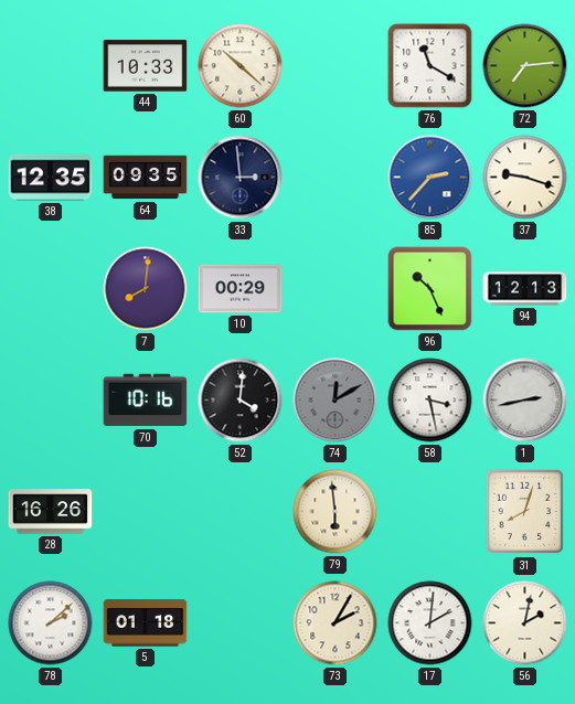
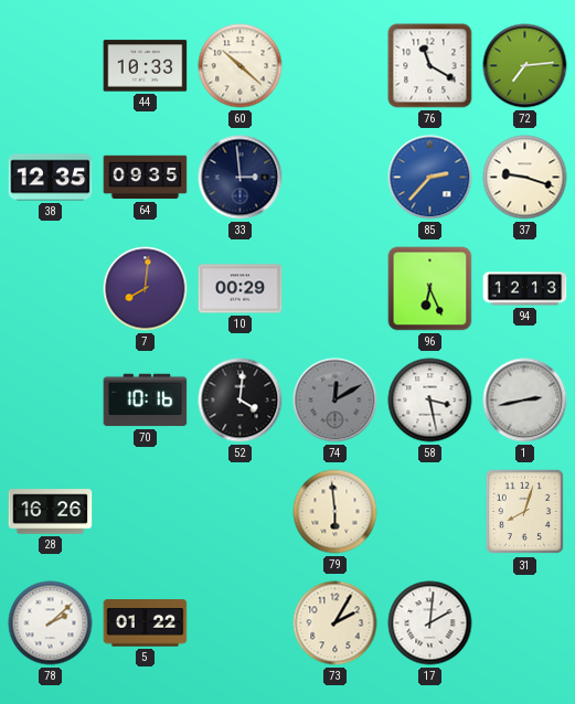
96: 10:26 -> 6:26 (430, 289)
5: 01:18 -> 01:22 (146, 623)
56: 2:02 -> none (525, 623)
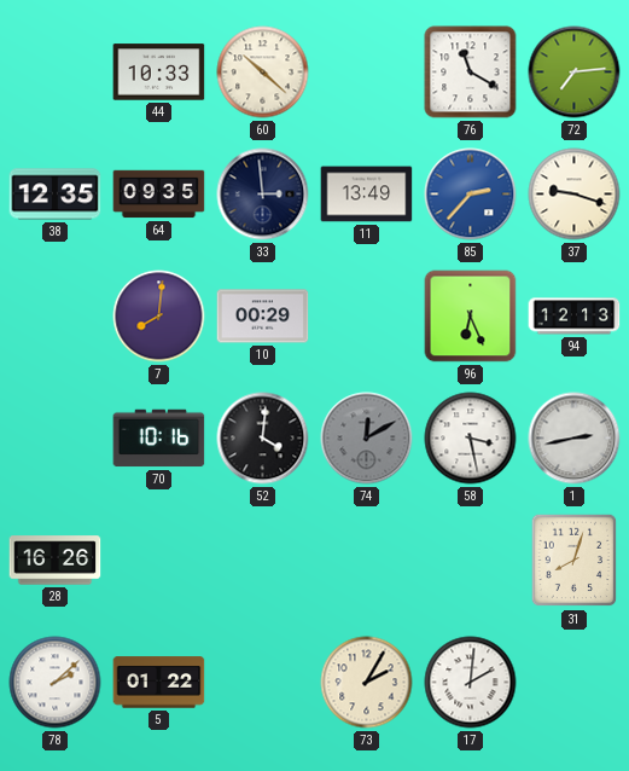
11: none -> 13:49 (367, 195)
79: 5:59 -> none (336, 512)
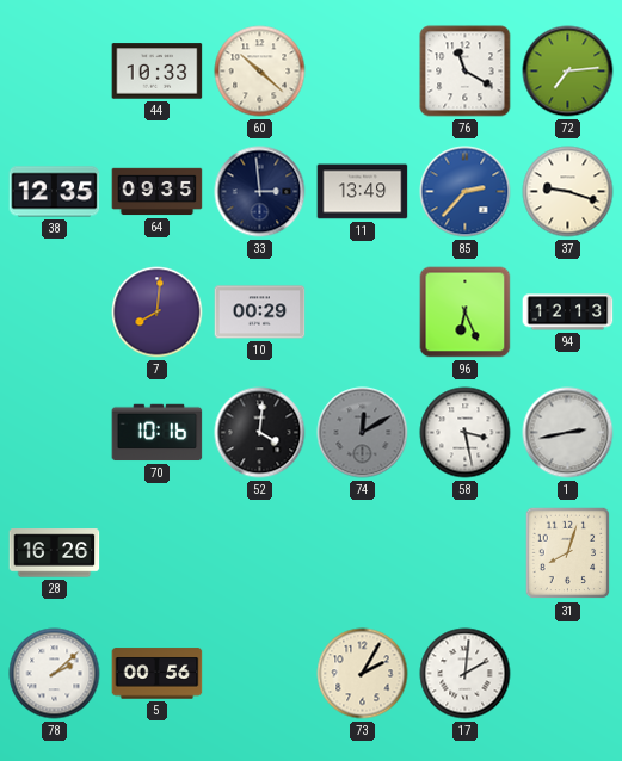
5: 01:22 -> 00:56 (158, 674)
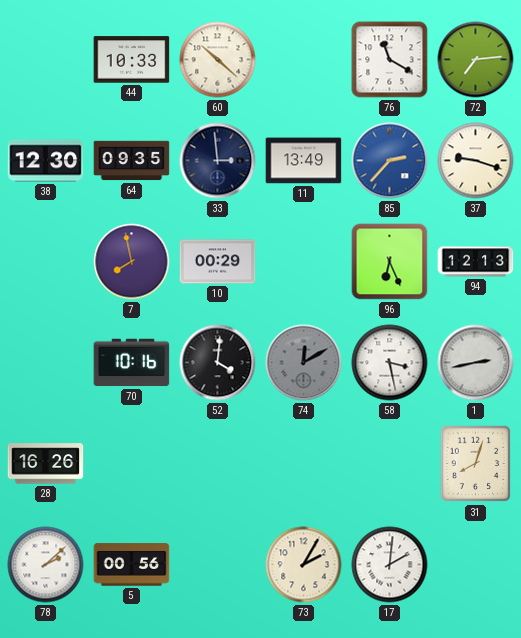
38: 12:35 -> 12:30 (46, 161)
7: 8:01 -> 7:58 (132, 262)
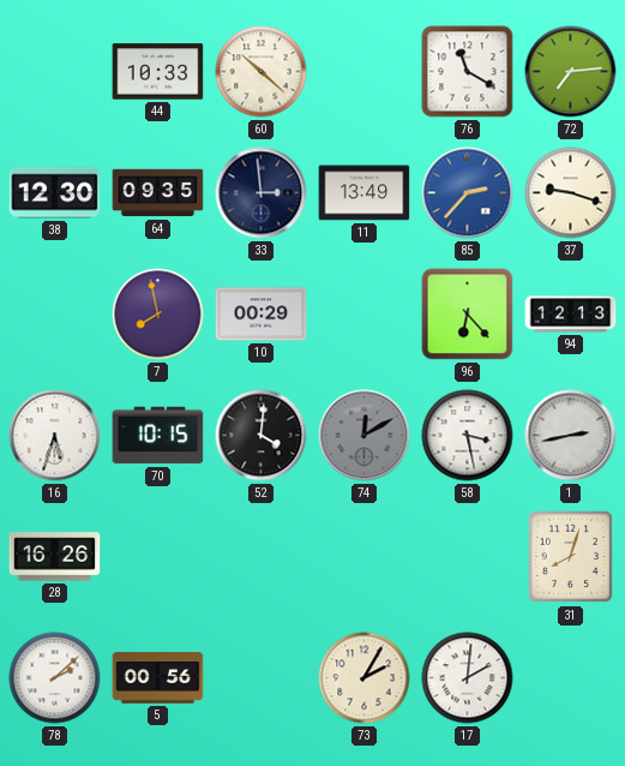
96: 6:26 -> 6:23 (468, 315)
16: none -> 5:33 (55, 436)
70: 10:16 -> 10:15 (158, 436)
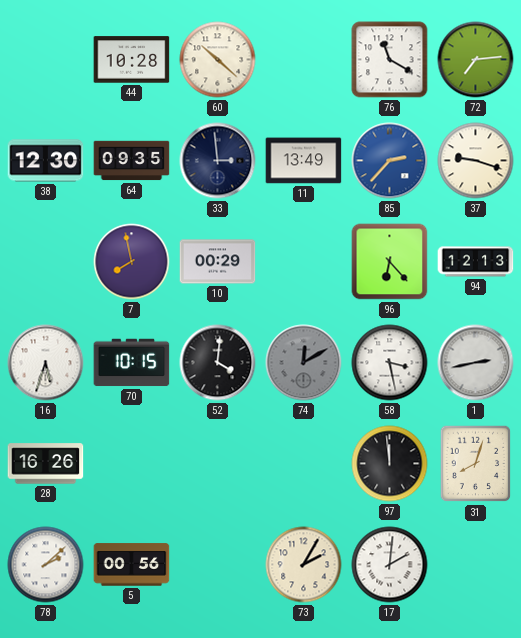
44: 10:33 -> 10:28 (132, 60)
97: none -> 11:59 (390, 464)
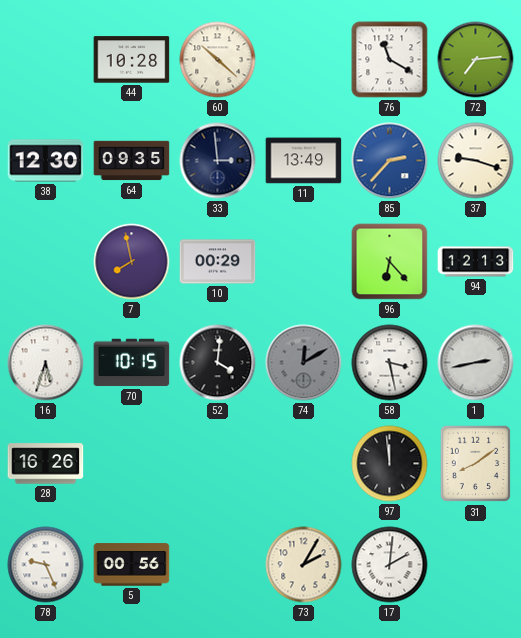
31: 8:03 -> 8:09 (476, 464)
78: 2:08 -> 9:26 (46, 565)
